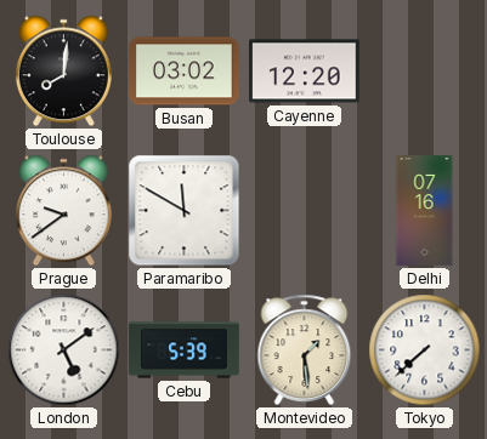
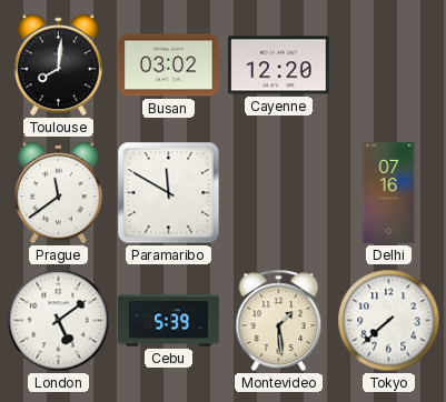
Prague: 9:39 -> 11:39 (58, 193)
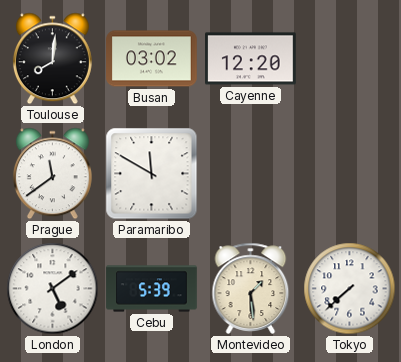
Delhi: 07:16 -> none (389, 193)
